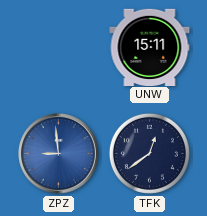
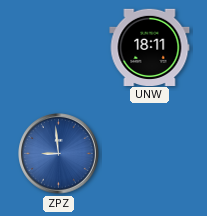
UNW: 15:11 -> 18:11 (150, 47)
TFK: 12:39 -> none (149, 153)
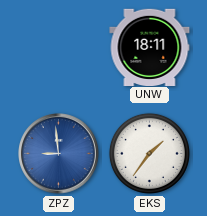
EKS: none -> 1:36 (149, 153)
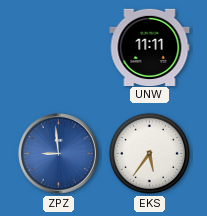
UNW: 18:11 -> 11:11 (150, 47)
EKS: 1:36 -> 5:36 (149, 153)
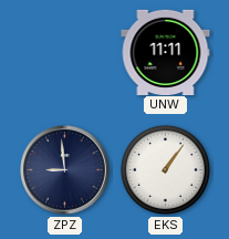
ZPZ dial: blue -> navy (65, 170)
EKS: 5:36 -> 1:06 (165, 169)
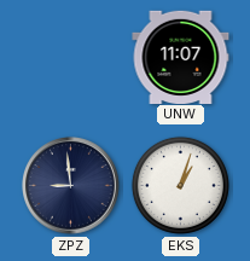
UNW: 11:11 -> 11:07 (181, 57)
EKS: 1:06 -> 1:03 (180, 185)
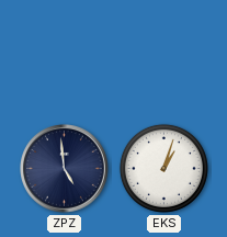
UNW: 11:07 -> none (181, 57)
ZPZ: 8:59 -> 4:59 (65, 169)
